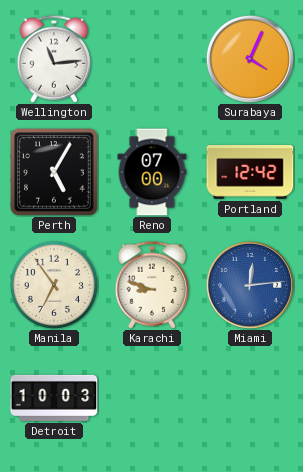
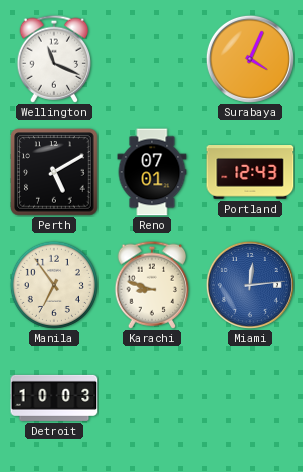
Wellington: 11:14 -> 11:19 (54, 59)
Perth: 5:05 -> 5:10 (54, 172)
Reno: 07:00 -> 07:01 (152, 172)
Portland: 12:42 -> 12:43 (250, 173)
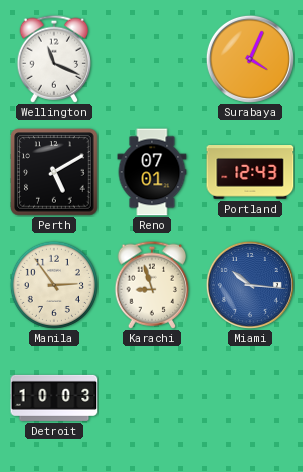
Manila: 6:54 -> 2:54 (54, 285)
Karachi: 8:48 -> 8:57 (152, 285)
Miami: 12:14 -> 10:16 (250, 285)
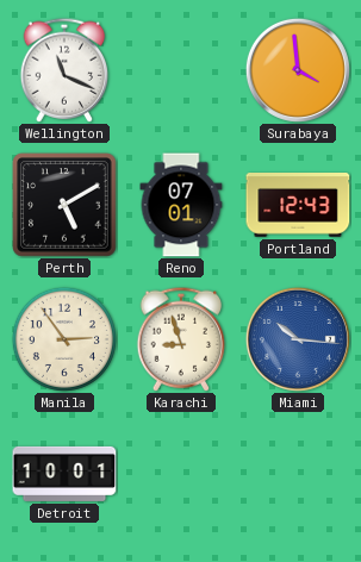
Surabaya: 4:04 -> 3:59 (298, 70)
Detroit: 10:03 -> 10:01 (64, 474)
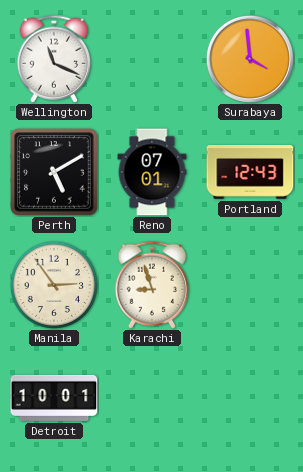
Miami: 10:16 -> none (298, 339)
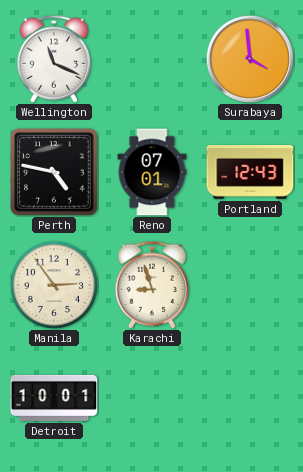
Perth: 5:10 -> 4:47 (54, 172)
